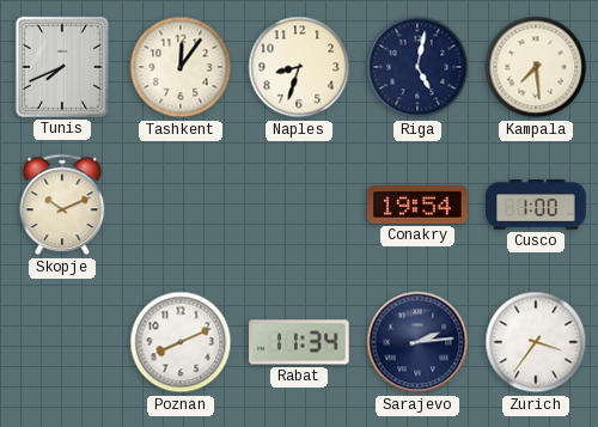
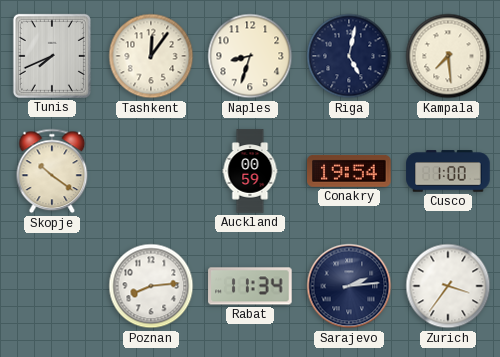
Skopje: 10:11 -> 10:21 (52, 171)
Auckland: none -> 00:59 (250, 171)
Poznan: 8:11 -> 8:14 (151, 286)
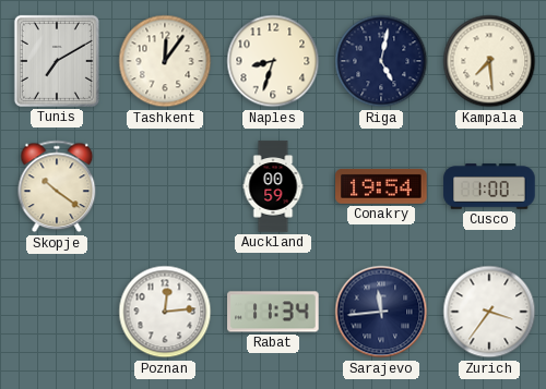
Tunis: 7:41 -> 7:10 (57, 61)
Poznan: 8:14 -> 12:14 (165, 312)
Sarajevo: 2:14 -> 11:44 (381, 312)
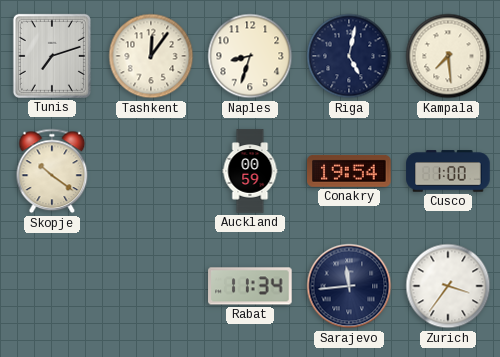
Tunis: 7:10 -> 7:12 (52, 56)
Poznan: 12:14 -> none (165, 312)
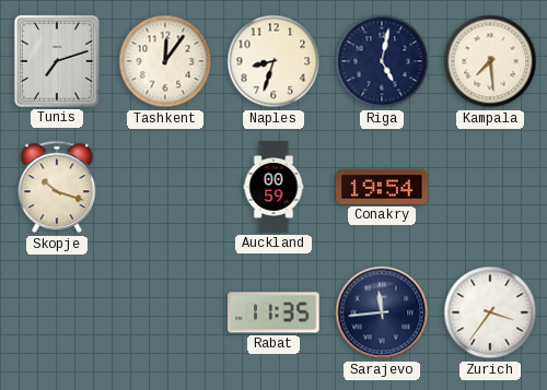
Skopje: 10:21 -> 10:18 (57, 187)
Cusco: 1:00 -> none (448, 171)
Rabat: 11:34 -> 11:35 (273, 312)
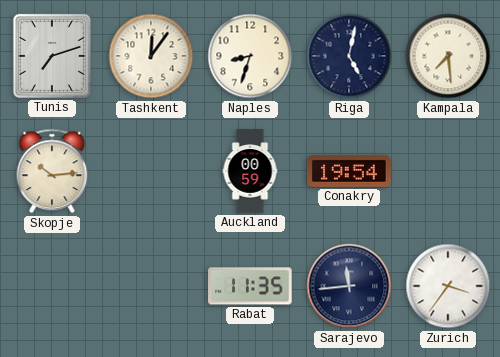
Skopje: 10:18 -> 10:14 (52, 171)
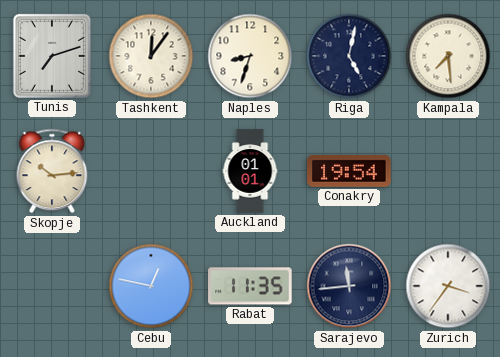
Auckland: 00:59 -> 01:01 (250, 171)
Cebu: none -> 12:47 (151, 286)
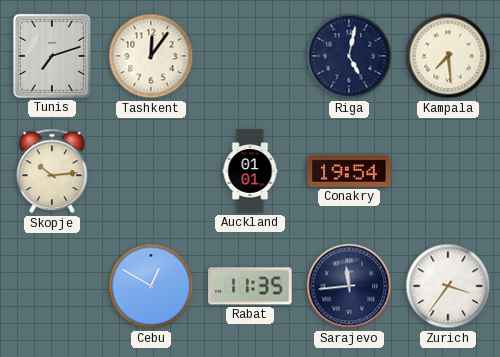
Naples: 8:33 -> none (250, 56)
Cebu: 12:47 -> 12:50 (151, 286)
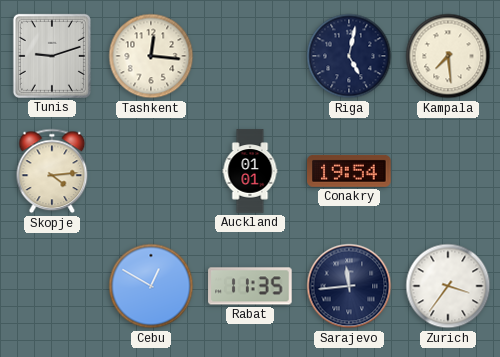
Tunis: 7:12 -> 9:12 (52, 56)
Tashkent: 12:06 -> 12:16 (151, 56)
Skopje: 10:14 -> 4:14 (52, 171)
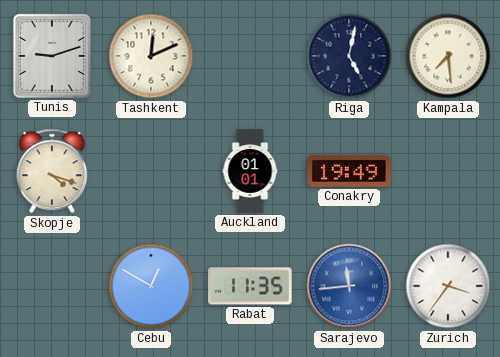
Tashkent: 12:16 -> 12:11 (151, 56)
Skopje: 4:14 -> 4:18 (52, 171)
Conakry: 19:54 -> 19:49 (349, 171)
Sarajevo dial: navy -> blue (349, 286)
